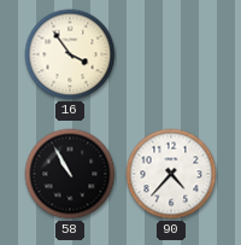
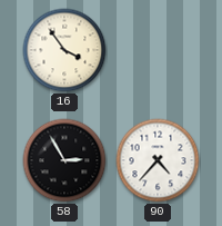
58: 10:55 -> 2:55 (64, 160)
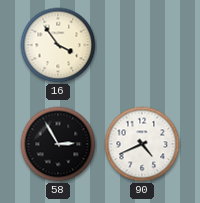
90: 4:37 -> 4:41 (142, 144)
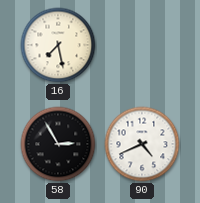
16: 3:54 -> 7:28 (58, 45)
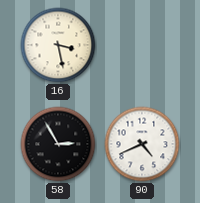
16: 7:28 -> 3:28 (58, 45)
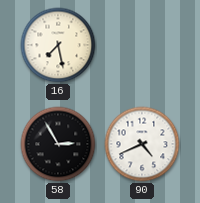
16: 3:28 -> 7:28 (58, 45)
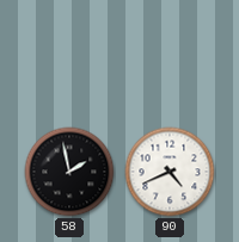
16: 7:28 -> none (58, 45)
58: 2:55 -> 1:58 (69, 172)
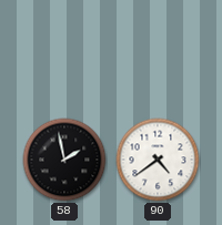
90: 4:41 -> 4:39 (158, 160)
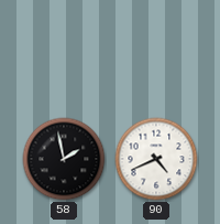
90: 4:39 -> 4:41 (156, 159)
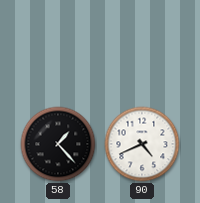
58: 1:58 -> 1:23 (58, 144)
